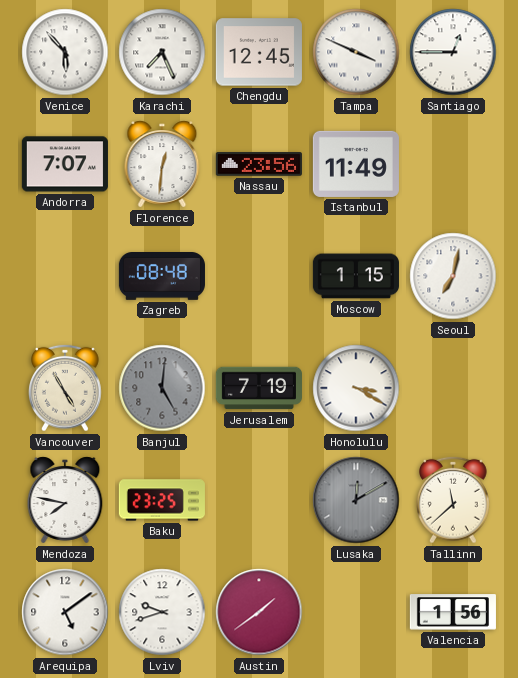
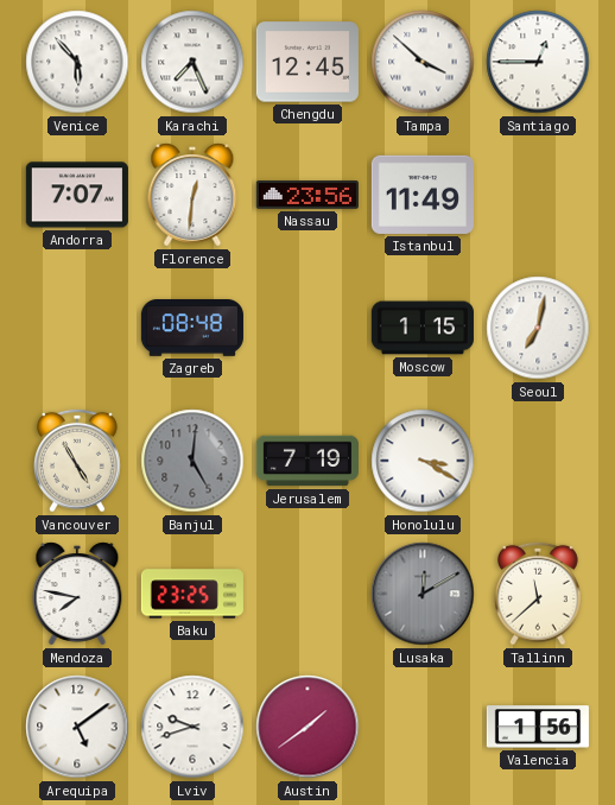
Tampa: 3:49 -> 3:52 (423, 62)
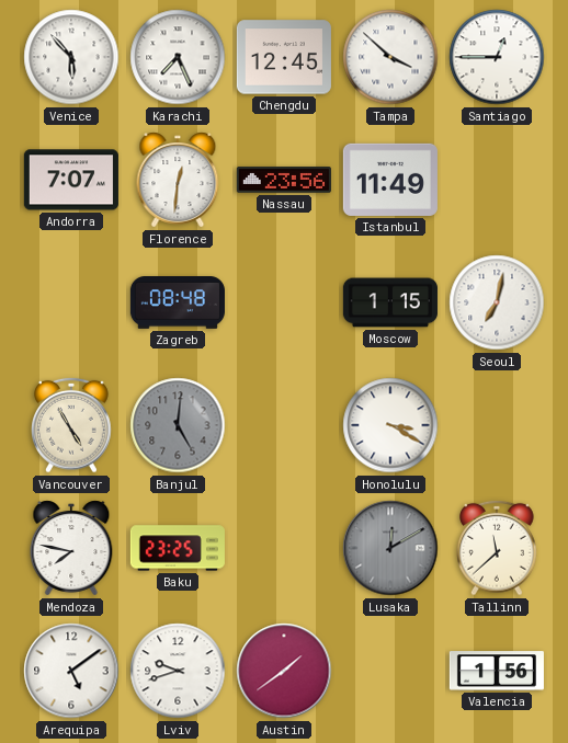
Jerusalem: 7:19 -> none (307, 461)
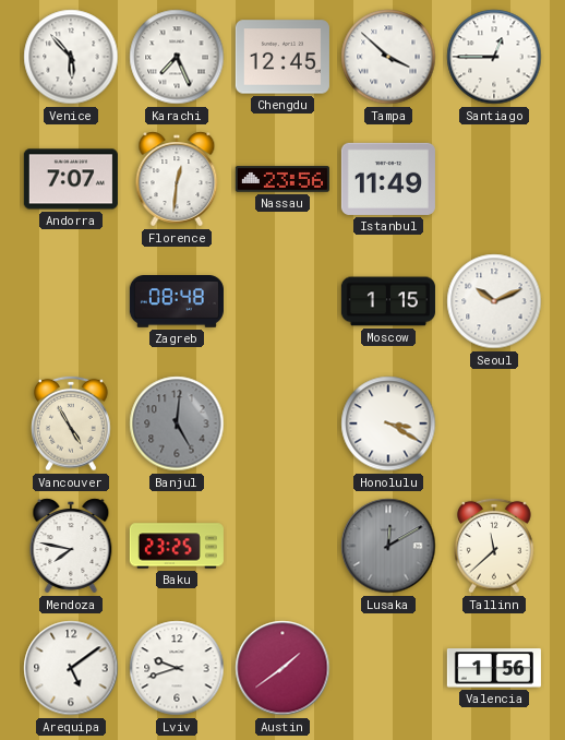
Seoul: 7:02 -> 10:11 (494, 301)
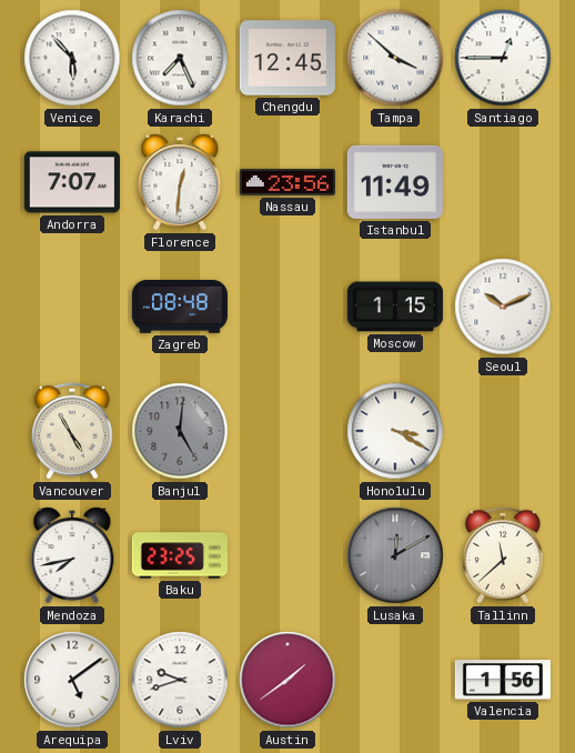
Mendoza: 7:47 -> 7:43 (72, 555)
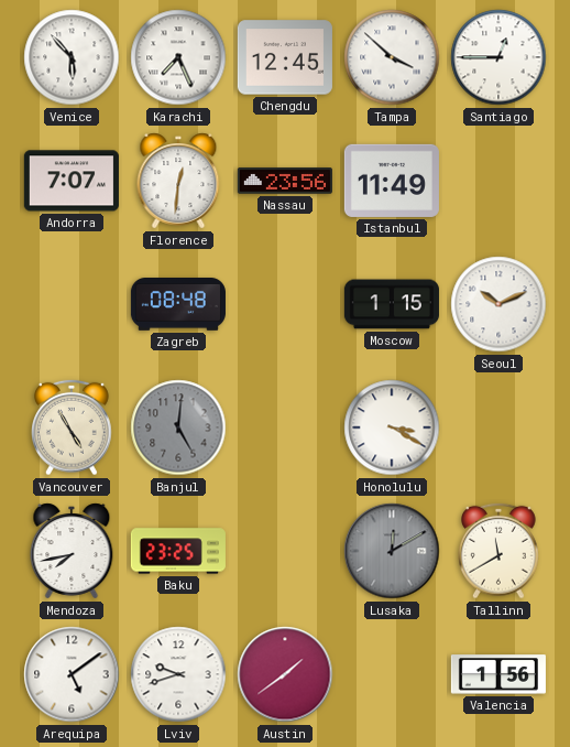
Tallinn: 11:38 -> 11:40 (500, 551)
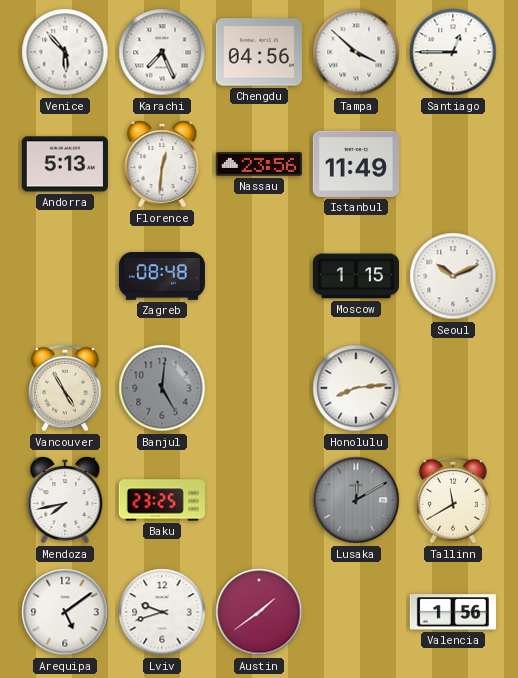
Chengdu: 12:45 -> 04:56 (259, 52)
Andorra: 7:07 -> 5:13 (65, 164)
Honolulu: 3:20 -> 8:14 (356, 388)
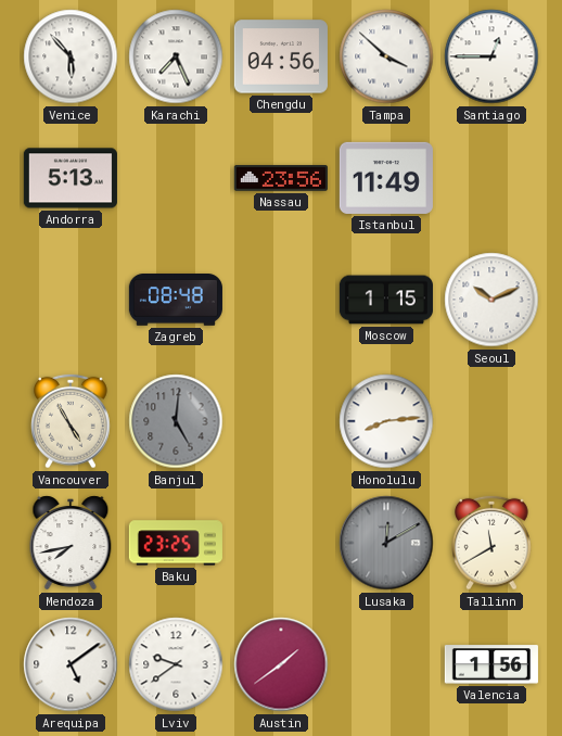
Florence: 12:31 -> none (162, 164)
Lviv: 9:42 -> 9:39 (176, 664)
